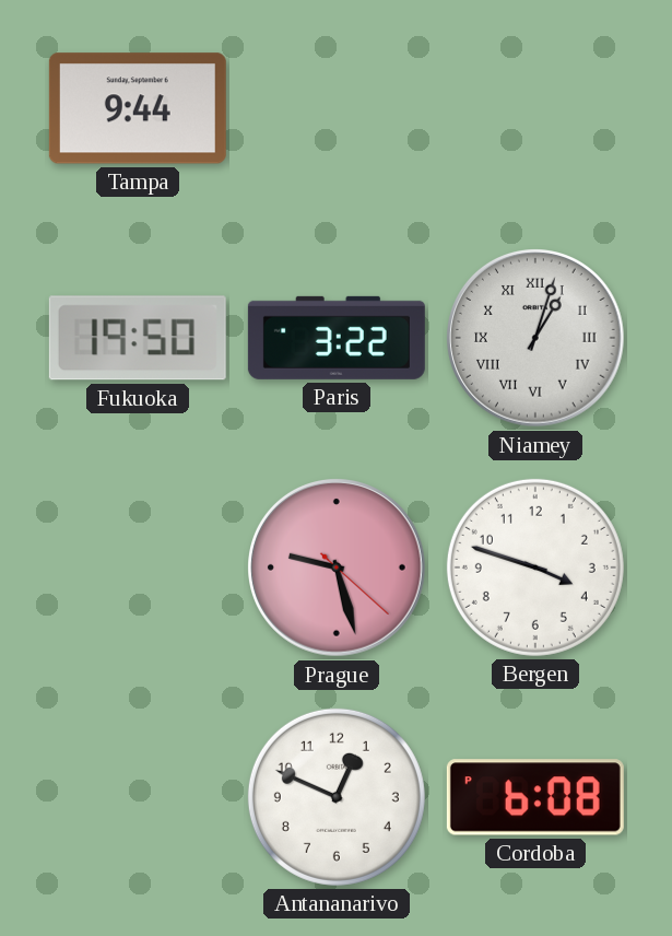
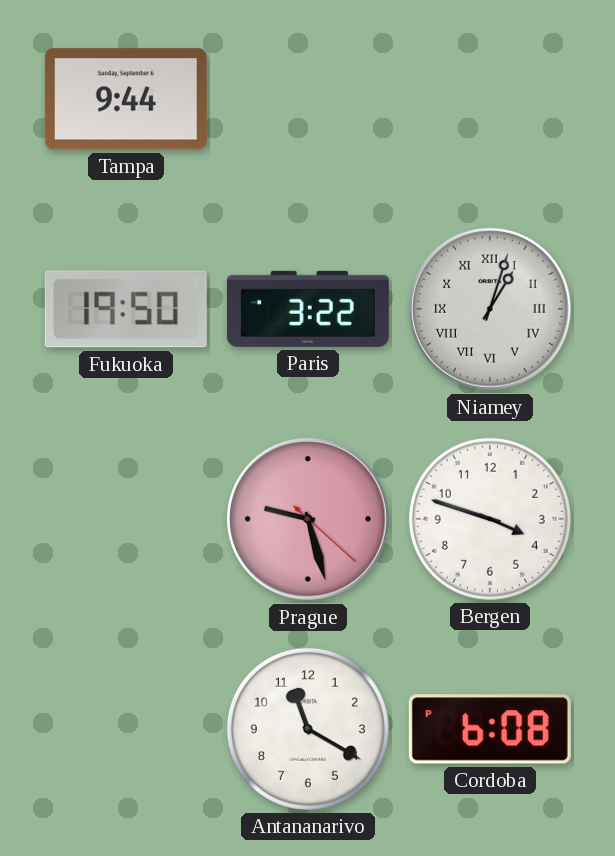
Antananarivo: 12:49 -> 11:20 (308, 729)
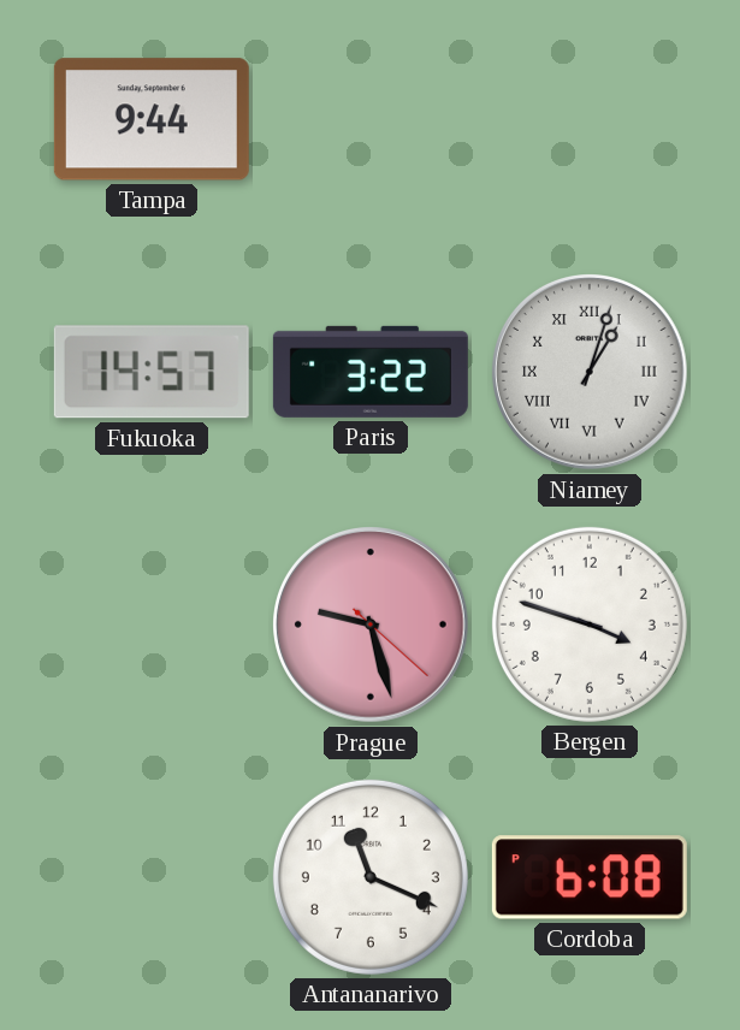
Fukuoka: 19:50 -> 14:57 (152, 372)
Antananarivo: 11:20 -> 11:19 (371, 877)
